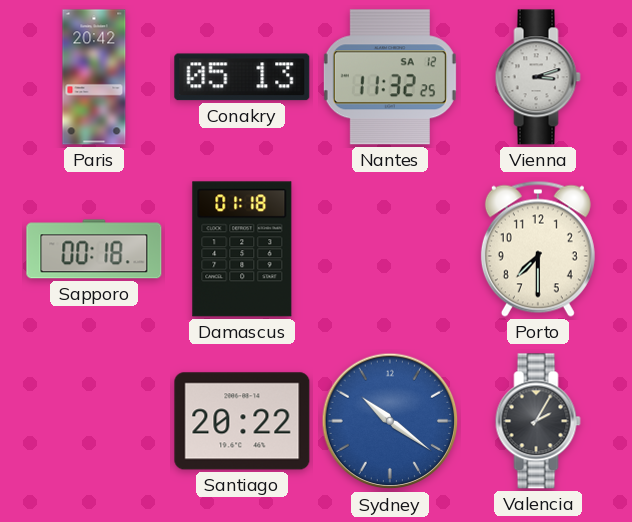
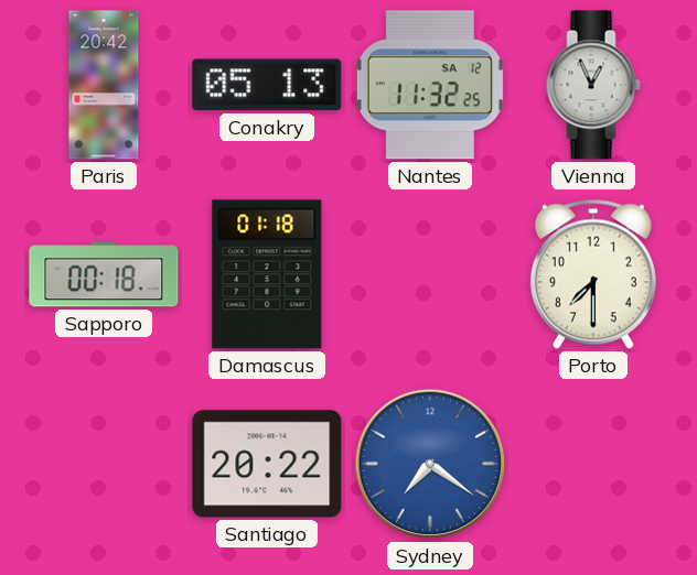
Vienna: 3:12 -> 12:56 (593, 85)
Sydney: 10:21 -> 7:21 (430, 464)
Valencia: 2:05 -> none (538, 421)
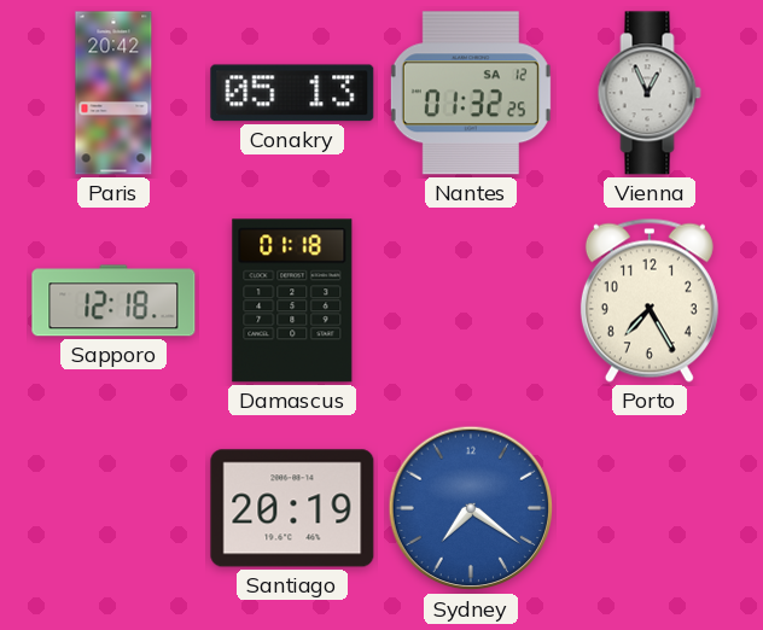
Nantes: 11:32 -> 01:32 (471, 93)
Sapporo: 00:18 -> 12:18 (113, 301)
Porto: 7:30 -> 7:25 (650, 301)
Santiago: 20:22 -> 20:19 (292, 508)
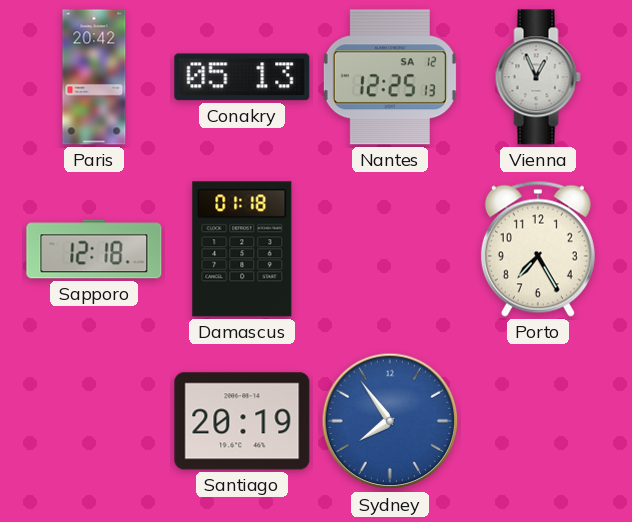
Nantes: 01:32 -> 12:25 (390, 77)
Sydney: 7:21 -> 7:54 (390, 421)
